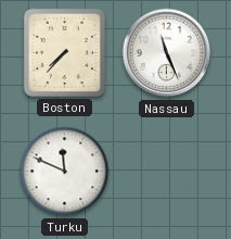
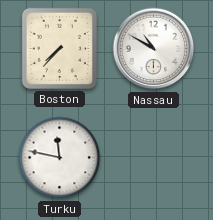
Nassau: 11:26 -> 10:50 (154, 49)
Turku: 11:49 -> 11:47 (60, 158)
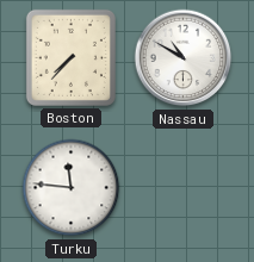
Turku: 11:47 -> 11:46 (72, 188)
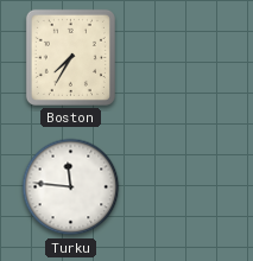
Boston: 7:37 -> 7:35 (70, 57)
Nassau: 10:50 -> none (184, 58)
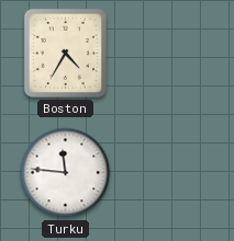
Boston: 7:35 -> 4:35 (65, 53)
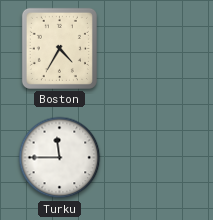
Turku: 11:46 -> 11:45 (60, 158)
